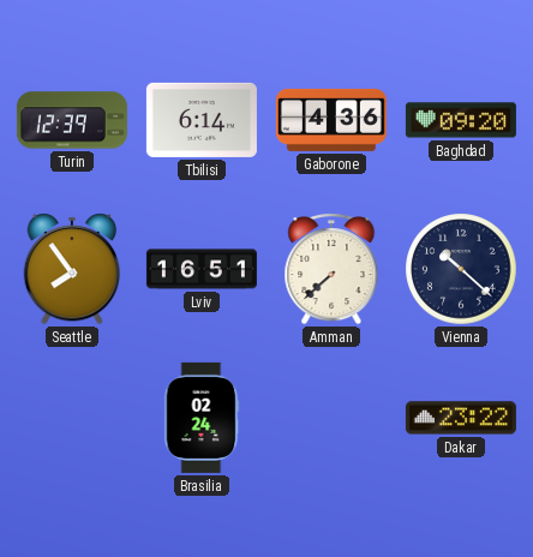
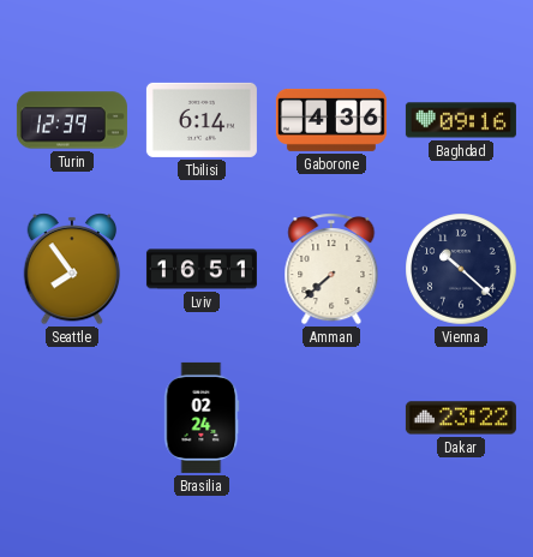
Baghdad: 09:20 -> 09:16 (461, 120)
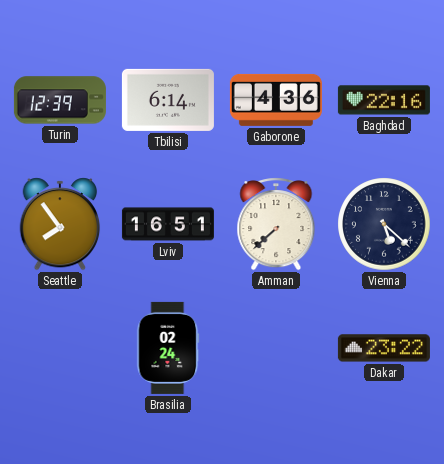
Baghdad: 09:16 -> 22:16 (384, 100)
Vienna: 10:22 -> 5:22 (384, 224)
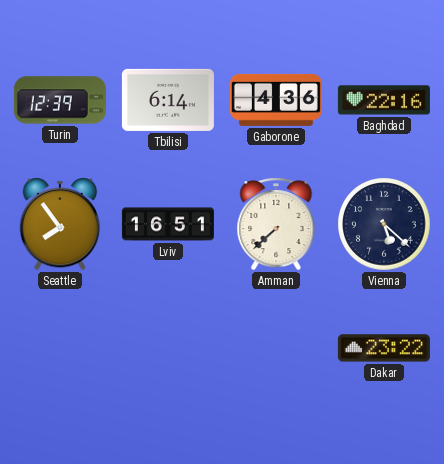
Brasilia: 02:24 -> none (168, 348)
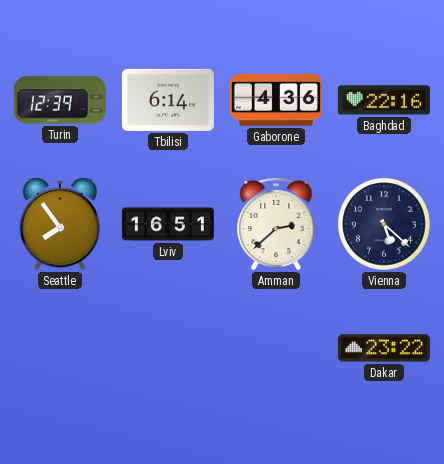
Amman: 7:38 -> 2:38 (276, 224)
